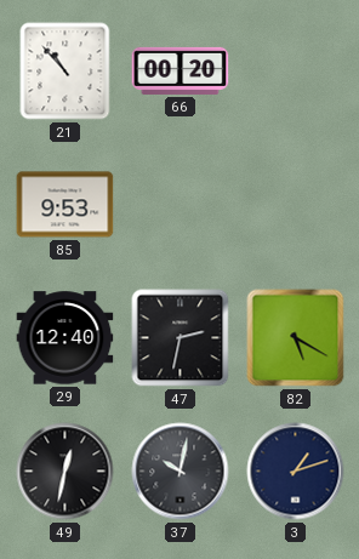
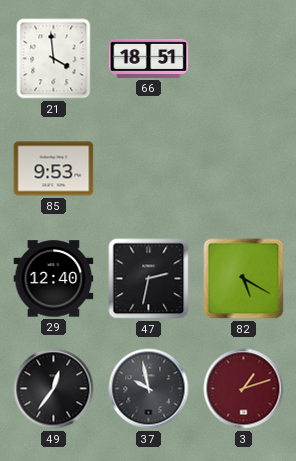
21: 10:53 -> 3:59 (54, 59)
66: 00:20 -> 18:51 (149, 58)
49: 12:32 -> 12:36 (54, 389)
37: 10:02 -> 9:58 (149, 389)
3 dial: navy -> burgundy (244, 389)
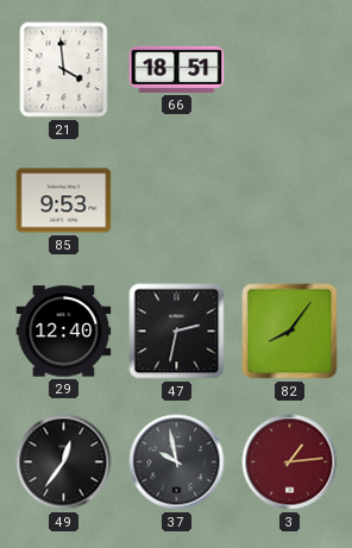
82: 5:20 -> 8:06 (290, 332)
3: 1:12 -> 1:14 (290, 462)
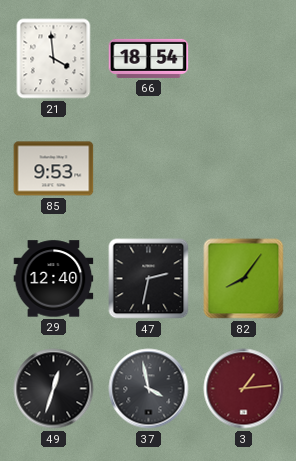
66: 18:51 -> 18:54 (149, 58)
49: 12:36 -> 12:33 (54, 389)
37: 9:58 -> 3:58 (149, 389)
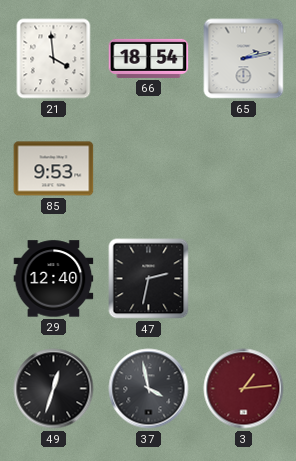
65: none -> 2:13 (244, 59)
82: 8:06 -> none (244, 279)
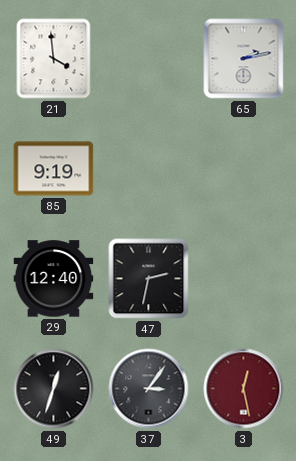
66: 18:54 -> none (149, 58)
85: 9:53 -> 9:19 (54, 169)
37: 3:58 -> 3:06 (149, 389)
3: 1:14 -> 12:28 (244, 389)
